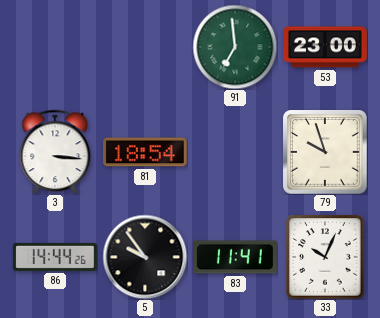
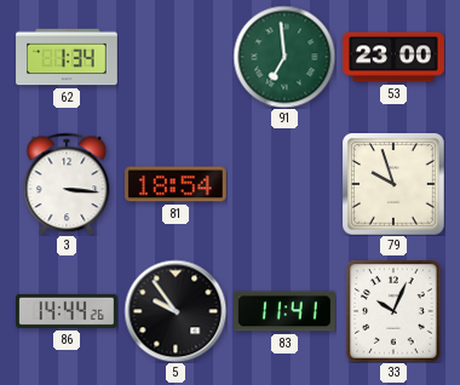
62: none -> 1:34 (67, 57)
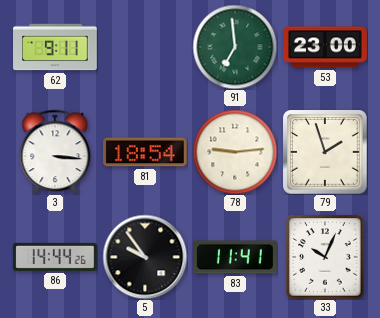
62: 1:34 -> 9:11 (55, 47)
78: none -> 9:14 (235, 152)
79: 9:57 -> 1:57 (326, 153)
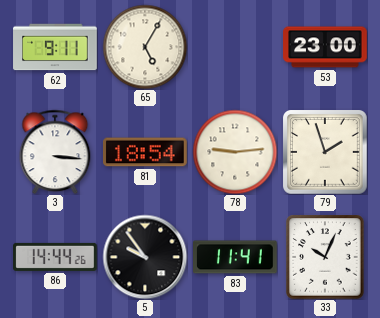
65: none -> 5:05 (145, 47)
91: 6:59 -> none (235, 47)
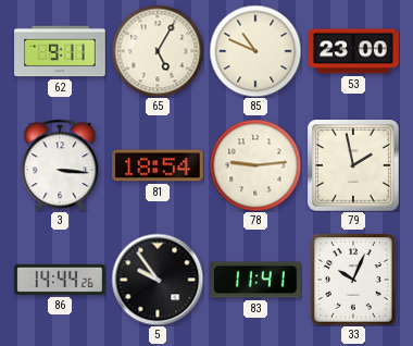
85: none -> 10:49 (255, 51)
79: 1:57 -> 1:58 (354, 166)
